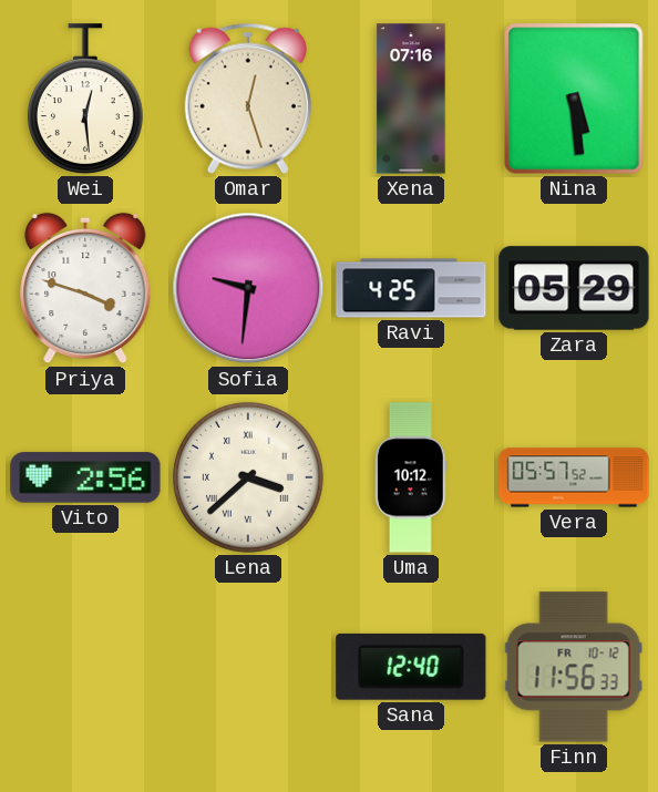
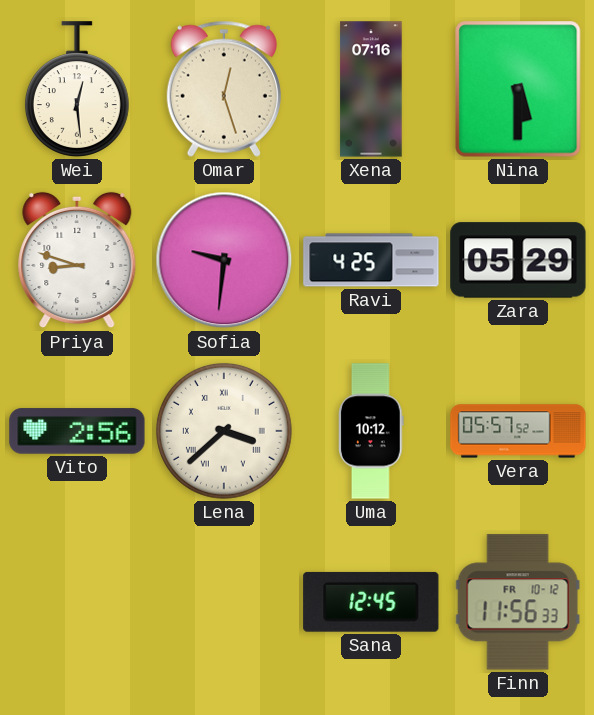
Nina: 5:29 -> 5:30 (518, 89)
Priya: 3:48 -> 8:48 (77, 260)
Sana: 12:40 -> 12:45 (371, 602)
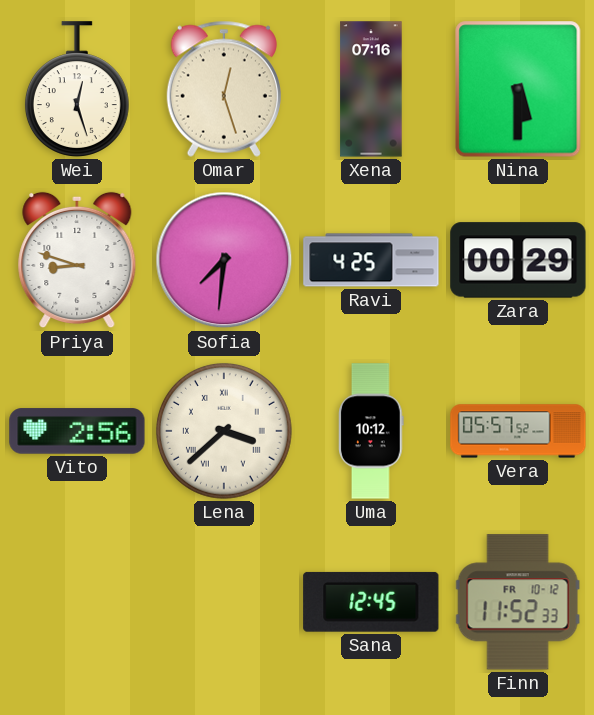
Wei: 12:29 -> 12:27 (77, 89)
Sofia: 9:31 -> 7:31 (224, 260)
Zara: 05:29 -> 00:29 (518, 260)
Finn: 11:56 -> 11:52 (518, 602)
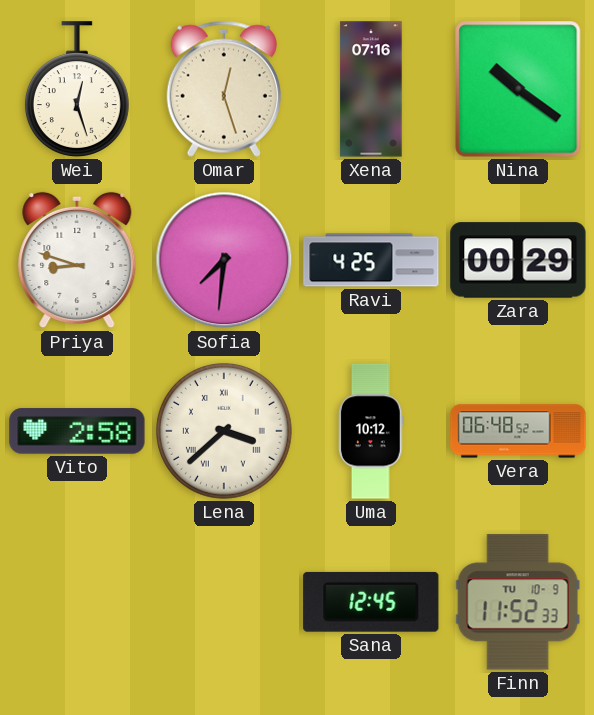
Nina: 5:30 -> 10:21 (518, 89)
Vito: 2:56 -> 2:58 (77, 431)
Vera: 05:57 -> 06:48 (518, 431)
Finn date: FR 10-12 -> TU 10-9 (518, 602)
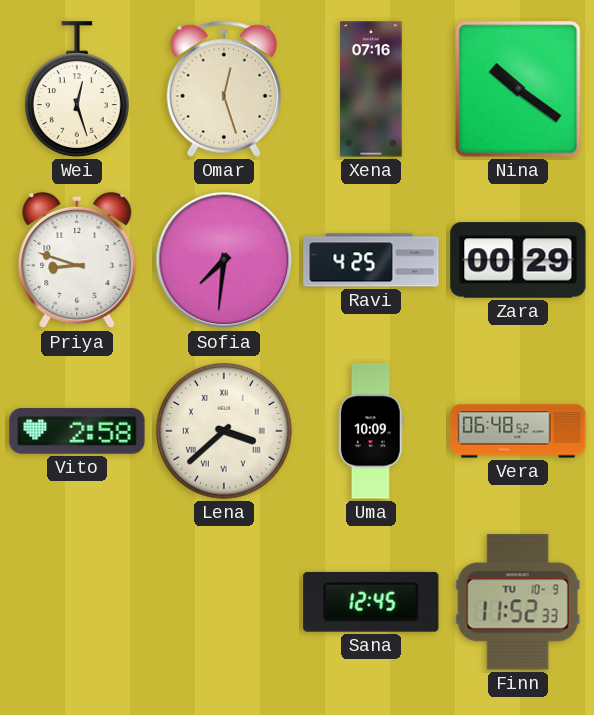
Uma: 10:12 -> 10:09 (372, 431)
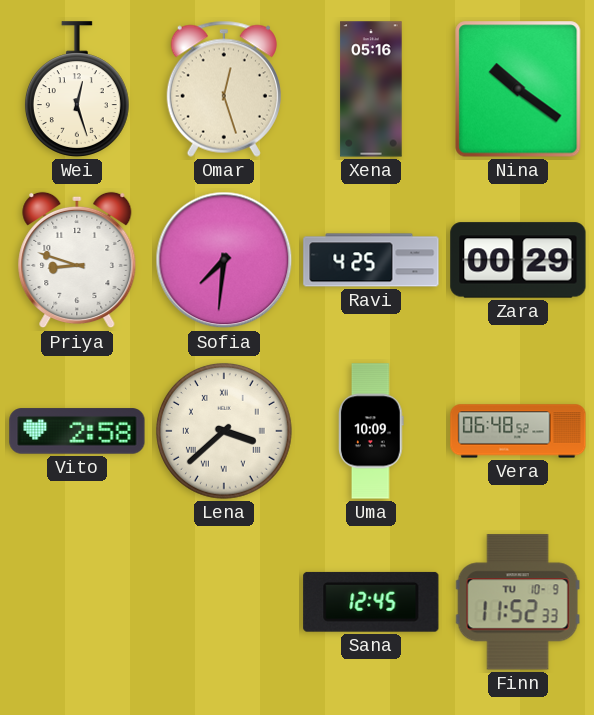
Xena: 07:16 -> 05:16 (371, 89)
